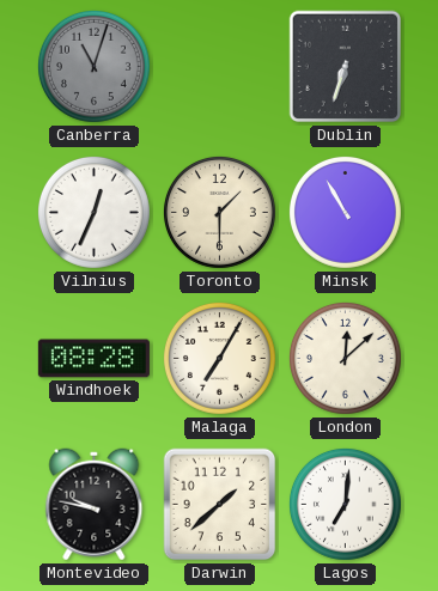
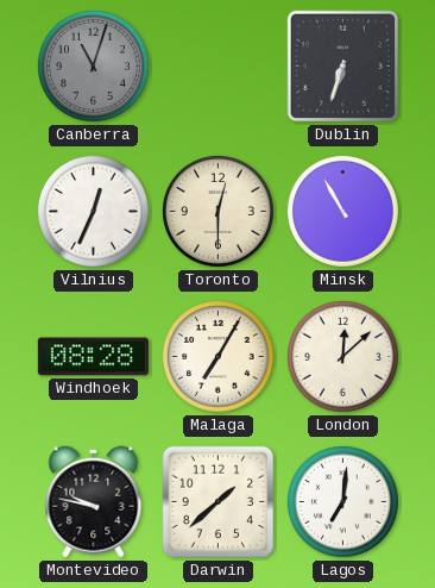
Toronto: 1:30 -> 12:30 (218, 211)
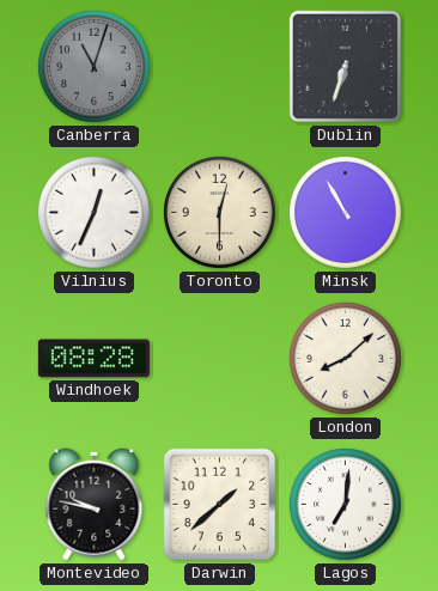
Malaga: 7:05 -> none (218, 356)
London: 12:08 -> 8:08 (345, 358)
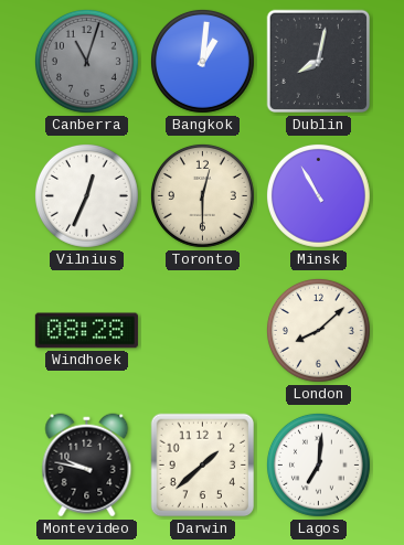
Bangkok: none -> 1:01 (202, 61)
Dublin: 6:33 -> 8:02 (319, 62)
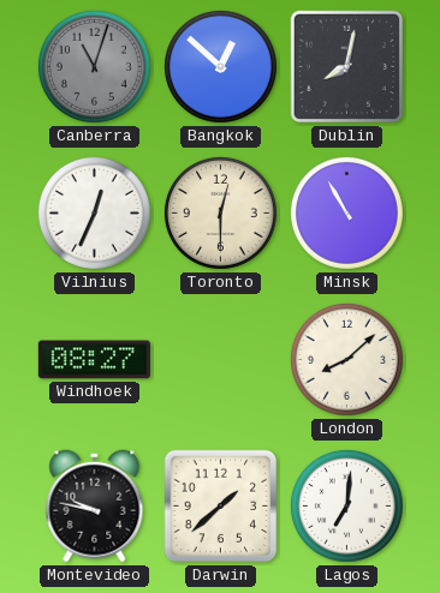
Bangkok: 1:01 -> 12:52 (220, 66)
Windhoek: 08:28 -> 08:27 (94, 360)
